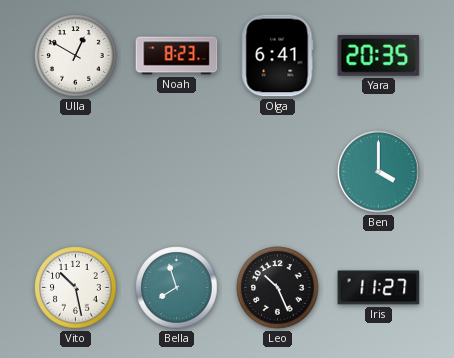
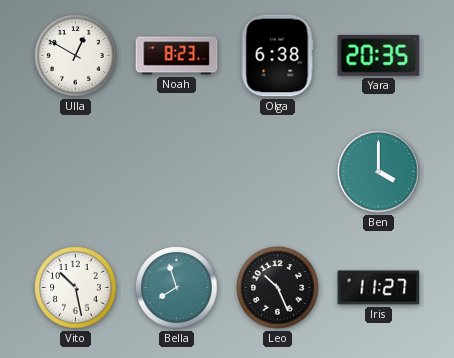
Olga: 6:41 -> 6:38 (278, 56)
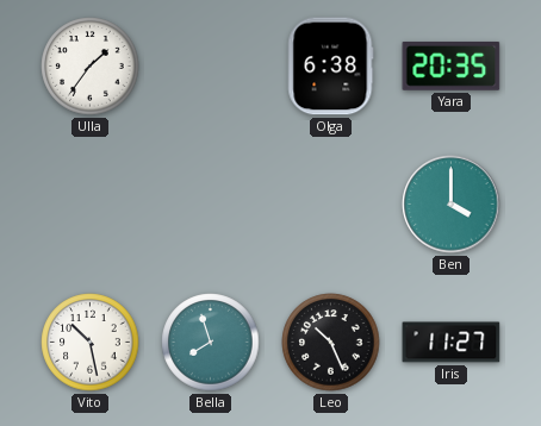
Ulla: 12:50 -> 1:36 (91, 67)
Noah: 8:23 -> none (177, 56)
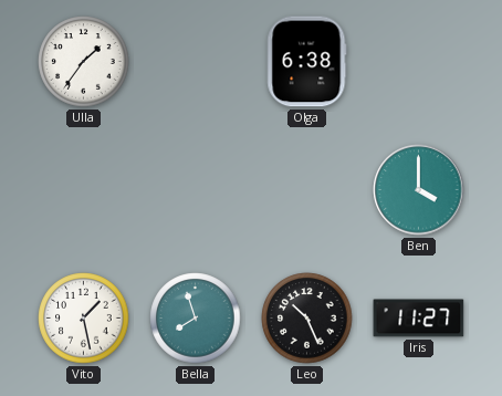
Yara: 20:35 -> none (452, 65)
Vito: 10:28 -> 1:28 (84, 319)
